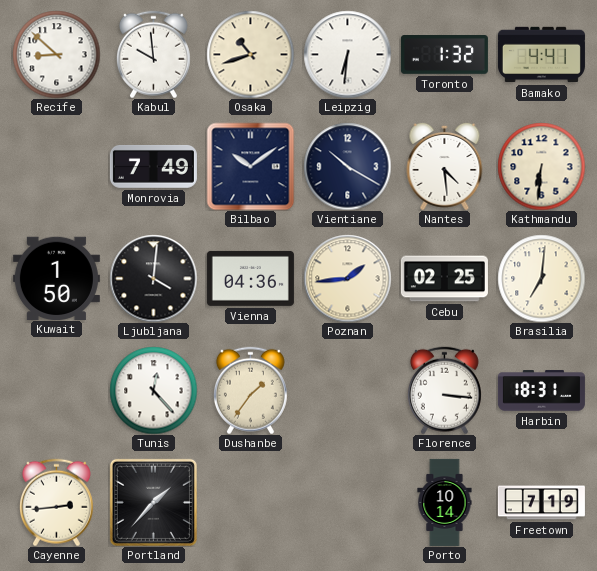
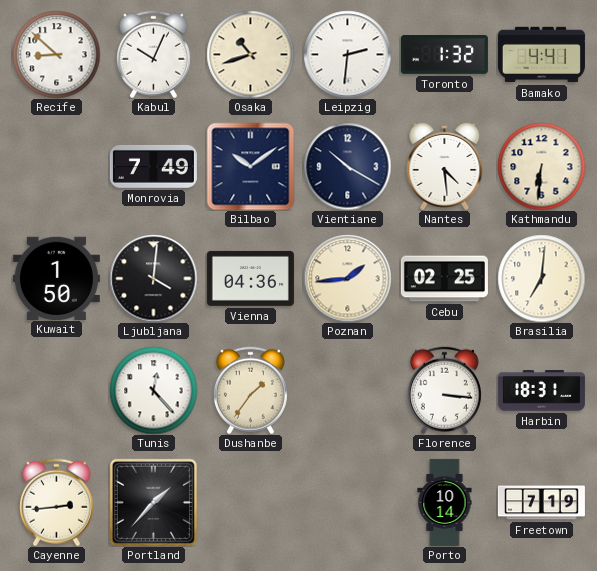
Kabul: 9:59 -> 10:04 (153, 54)
Leipzig: 6:31 -> 2:31 (347, 54)
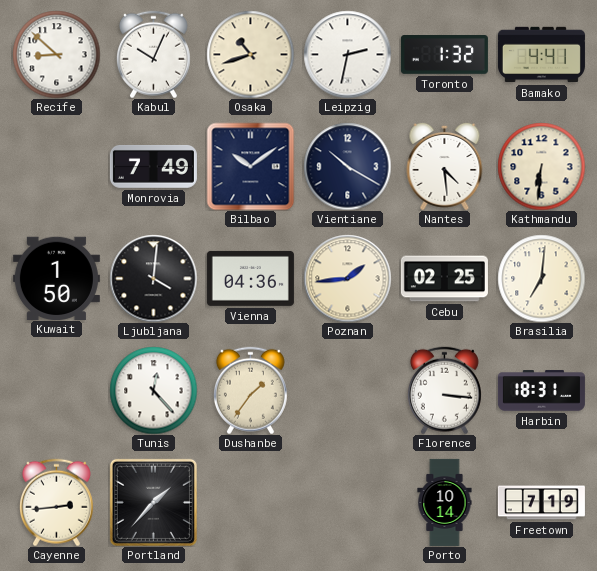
Leipzig: 2:31 -> 2:32 (347, 54)
